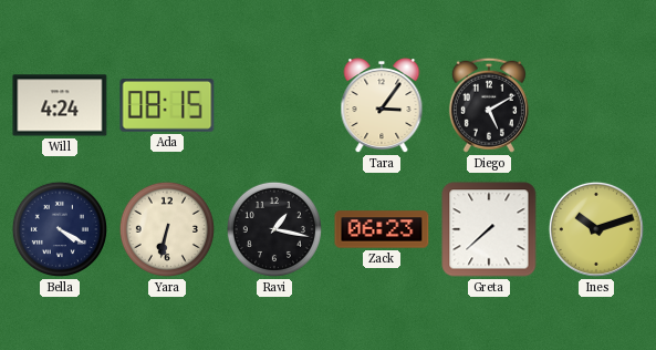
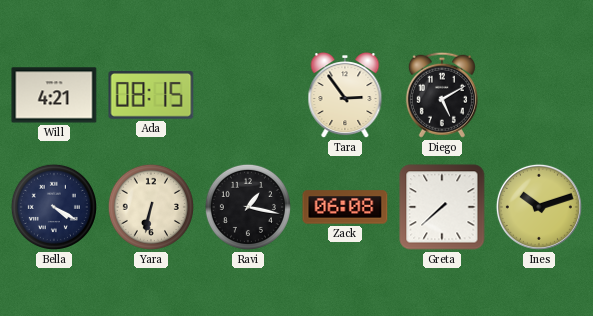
Will: 4:24 -> 4:21 (54, 95)
Tara: 3:06 -> 2:54 (345, 96)
Zack: 06:23 -> 06:08 (345, 207)
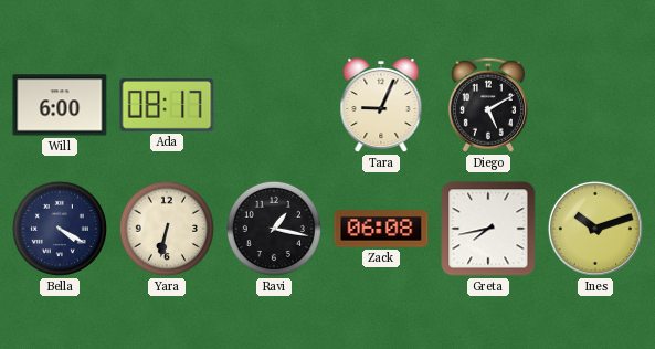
Will: 4:21 -> 6:00 (60, 105)
Ada: 08:15 -> 08:17 (167, 106)
Tara: 2:54 -> 9:04 (381, 106)
Greta: 7:38 -> 7:43 (488, 229)
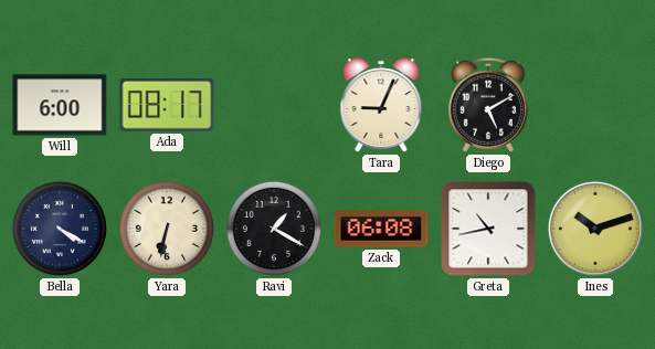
Ravi: 1:17 -> 1:20 (274, 229)
Greta: 7:43 -> 10:43 (488, 229)
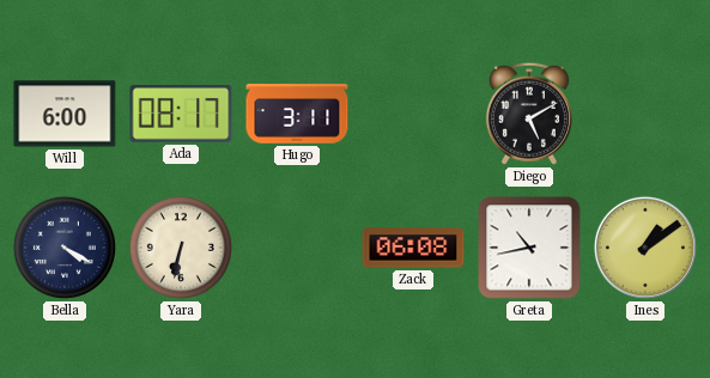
Hugo: none -> 3:11 (297, 114)
Tara: 9:04 -> none (381, 106)
Ravi: 1:20 -> none (274, 229)
Ines: 10:12 -> 1:09 (645, 248)
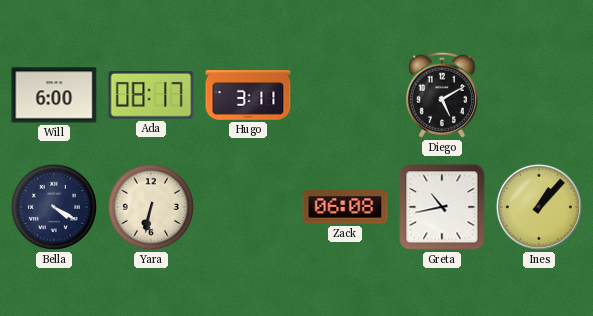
Ines: 1:09 -> 1:07 (539, 207)
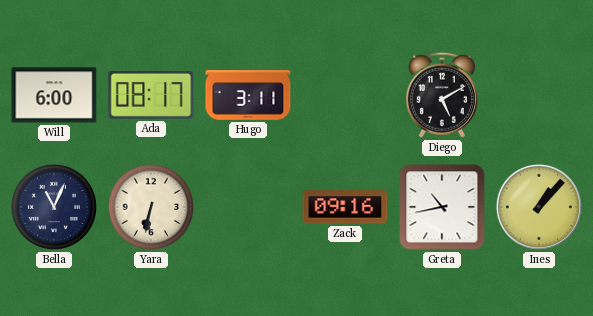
Bella: 4:20 -> 11:04 (54, 207)
Zack: 06:08 -> 09:16 (345, 207)
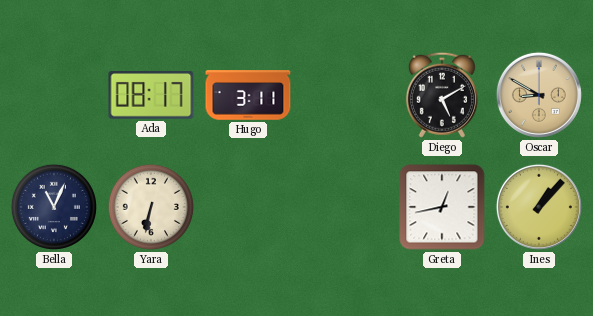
Will: 6:00 -> none (54, 95)
Oscar: none -> 8:50 (539, 95)
Zack: 09:16 -> none (345, 207)
Greta: 10:43 -> 12:43 (442, 207)
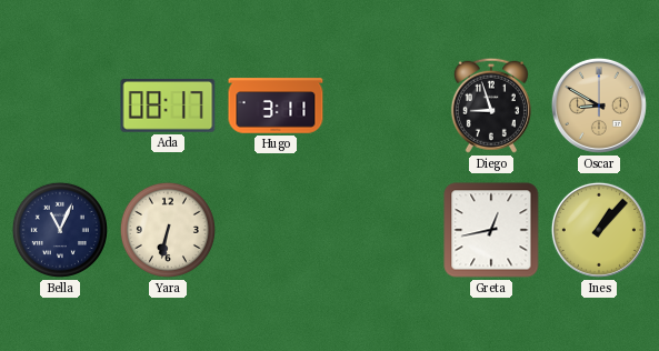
Diego: 5:10 -> 8:57 (491, 106)
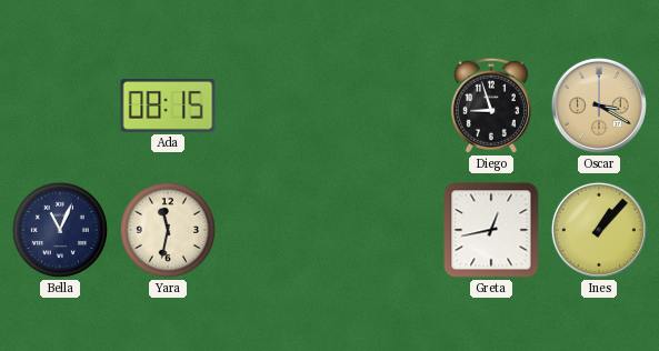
Ada: 08:17 -> 08:15 (168, 107)
Hugo: 3:11 -> none (276, 106)
Oscar: 8:50 -> 3:20 (599, 106)
Yara: 6:32 -> 11:32 (168, 230)
